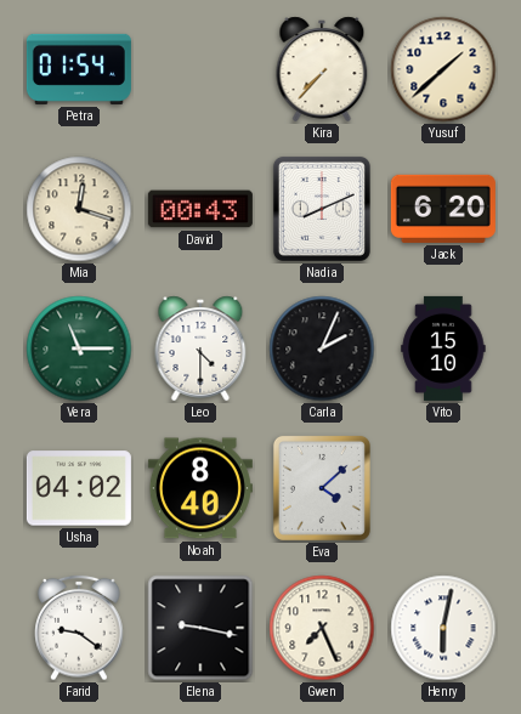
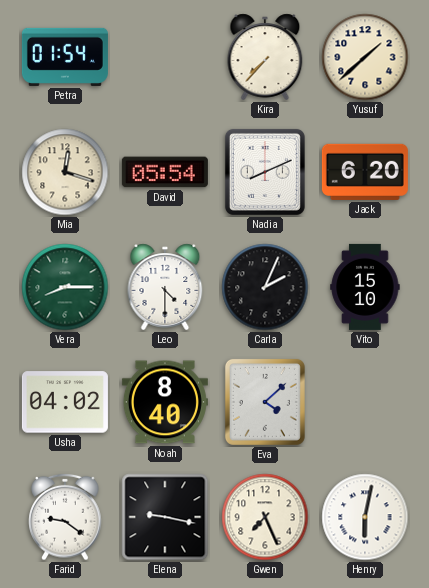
David: 00:43 -> 05:54 (165, 172)
Vera: 11:15 -> 8:15 (65, 287)
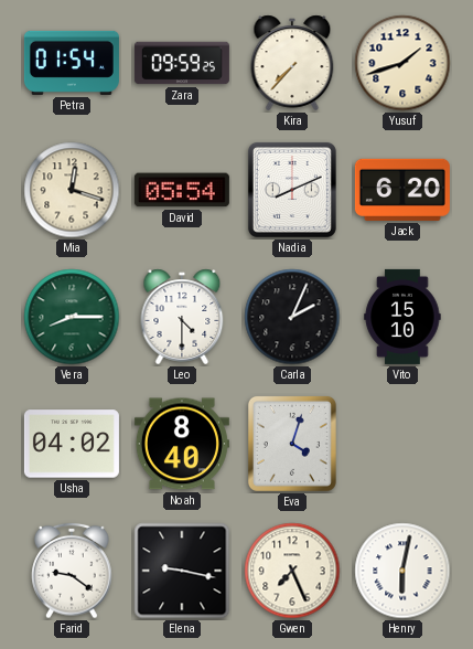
Zara: none -> 09:59 (182, 63)
Yusuf: 1:38 -> 1:42 (402, 63)
Eva: 4:08 -> 4:03 (292, 444)
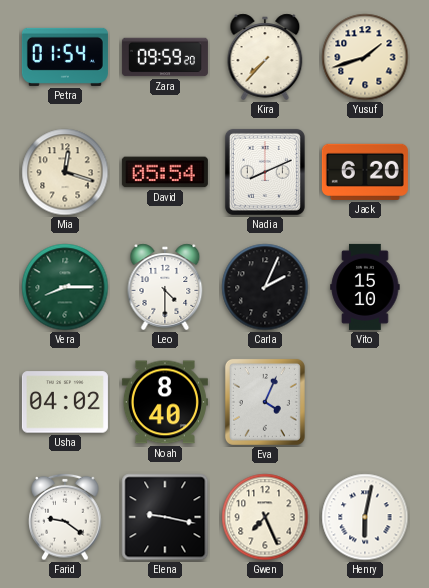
Zara: 09:59:25 -> 09:59:20 (165, 57)
Eva: 4:03 -> 4:04 (265, 402)
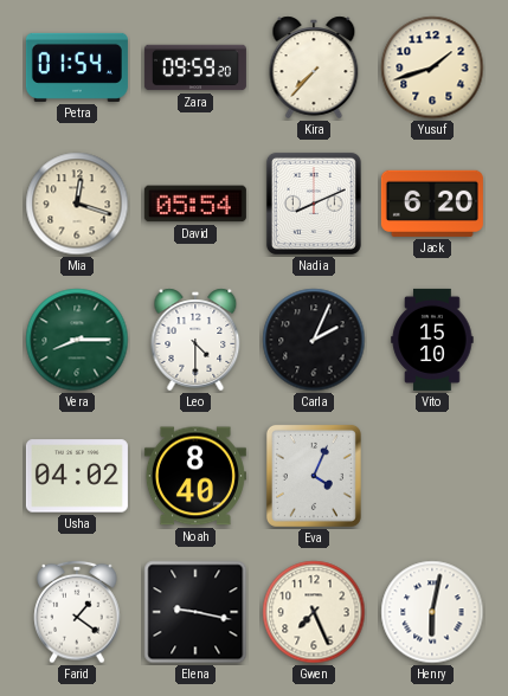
Farid: 9:21 -> 1:21 (77, 612)
